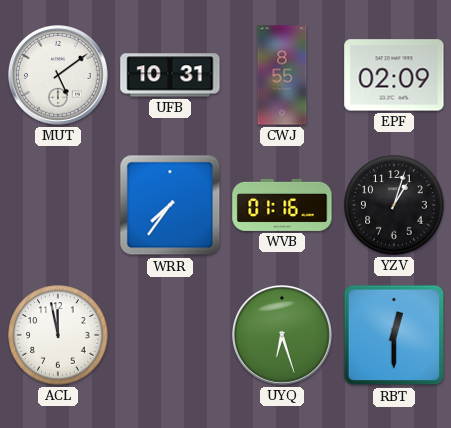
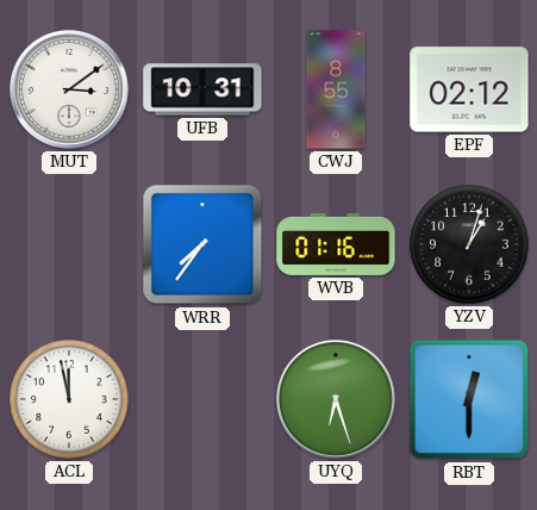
MUT: 5:09 -> 3:09 (70, 91)
EPF: 02:09 -> 02:12 (469, 89)
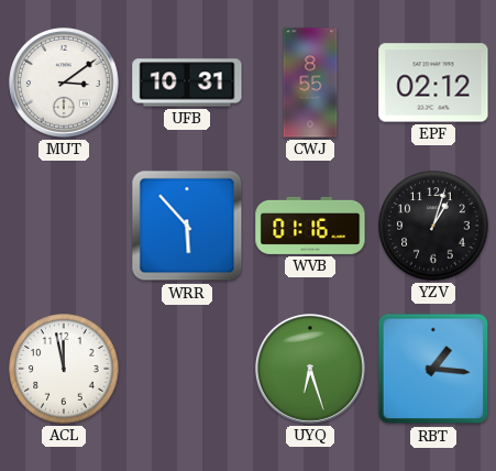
WRR: 7:36 -> 5:53 (187, 226)
RBT: 12:30 -> 1:16 (433, 369)
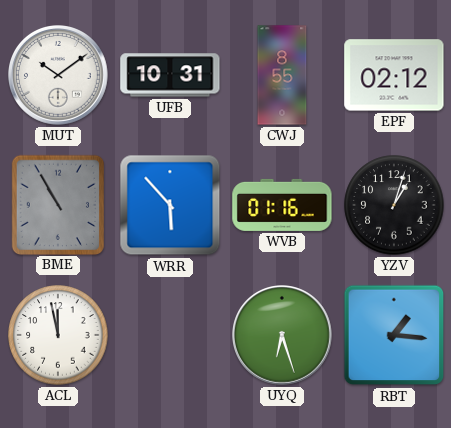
MUT: 3:09 -> 10:09 (59, 76)
BME: none -> 10:55 (57, 204)
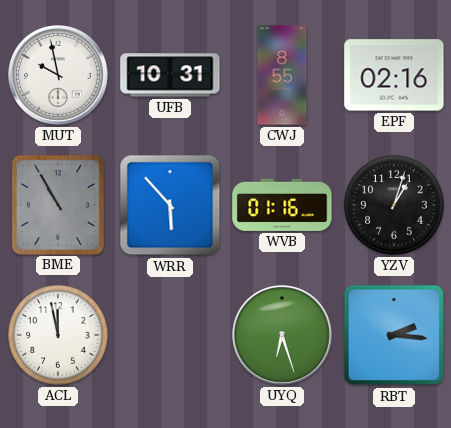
MUT: 10:09 -> 9:58 (59, 76)
EPF: 02:12 -> 02:16 (394, 75)
RBT: 1:16 -> 2:16 (394, 335)
